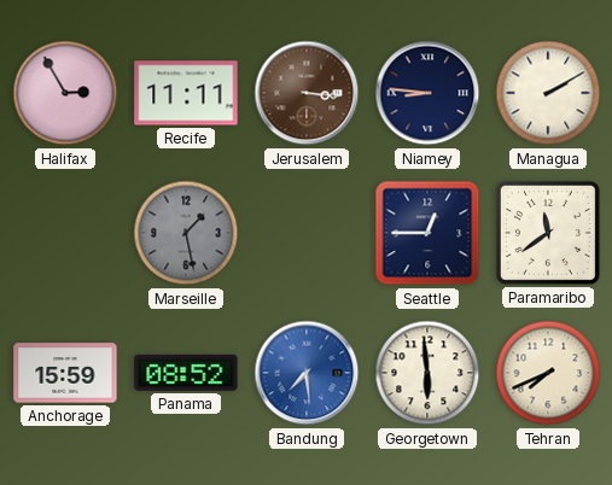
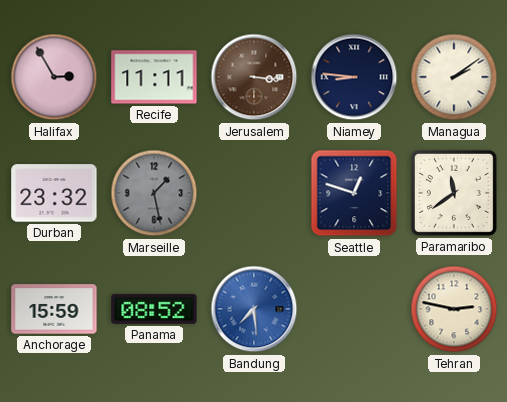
Managua: 2:10 -> 2:09 (454, 77)
Durban: none -> 23:32 (54, 193)
Seattle: 12:45 -> 12:48 (354, 193)
Georgetown: 5:59 -> none (427, 373)
Tehran: 7:41 -> 2:47 (454, 309)
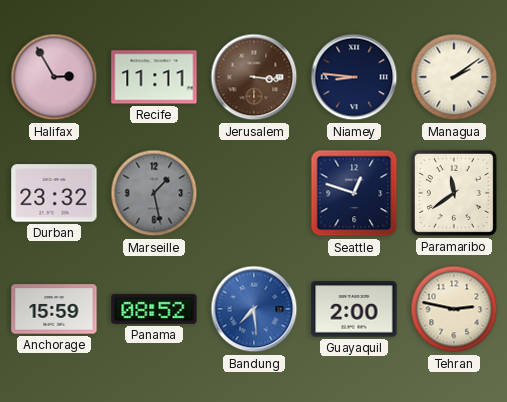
Guayaquil: none -> 2:00 (354, 309)
